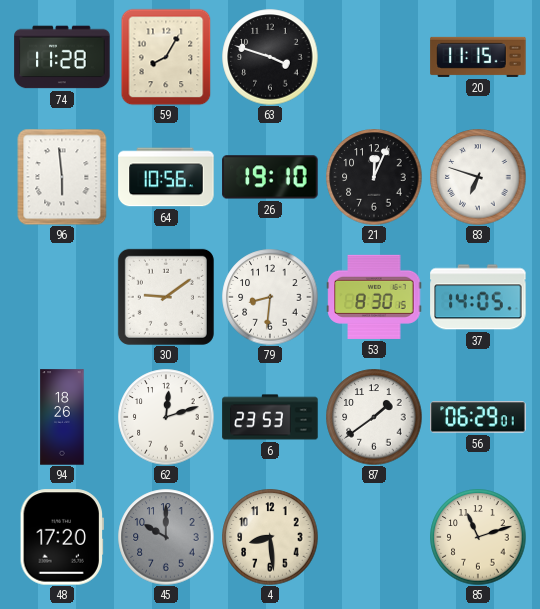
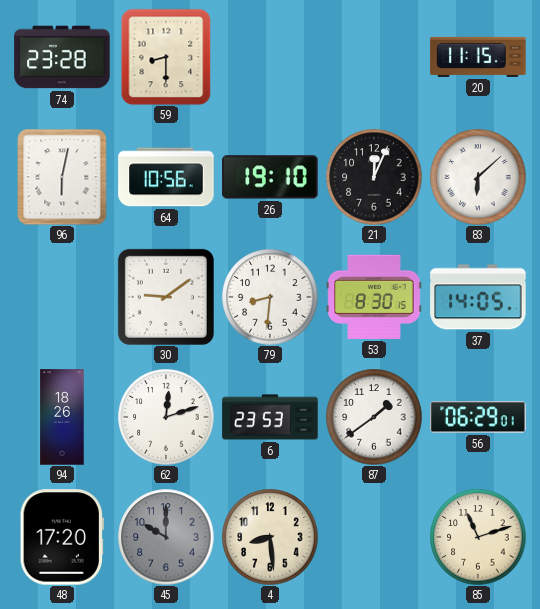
74: 11:28 -> 23:28 (62, 57)
59: 8:05 -> 8:30 (166, 57)
63: 3:48 -> none (270, 57)
96: 5:59 -> 6:02 (62, 177)
83: 6:48 -> 6:08 (478, 177)
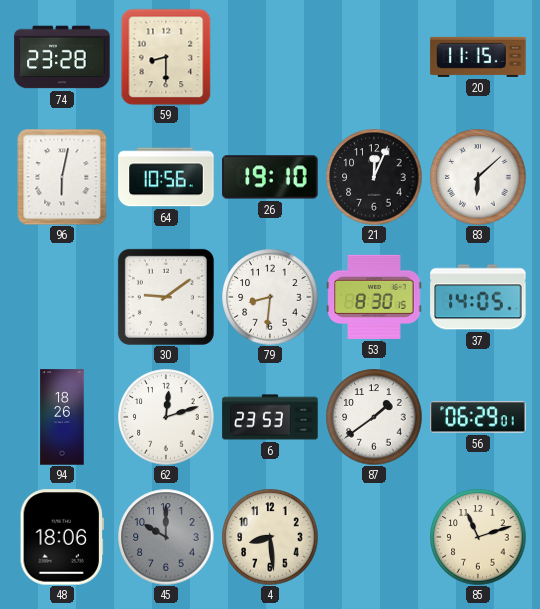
48: 17:20 -> 18:06 (62, 537)
